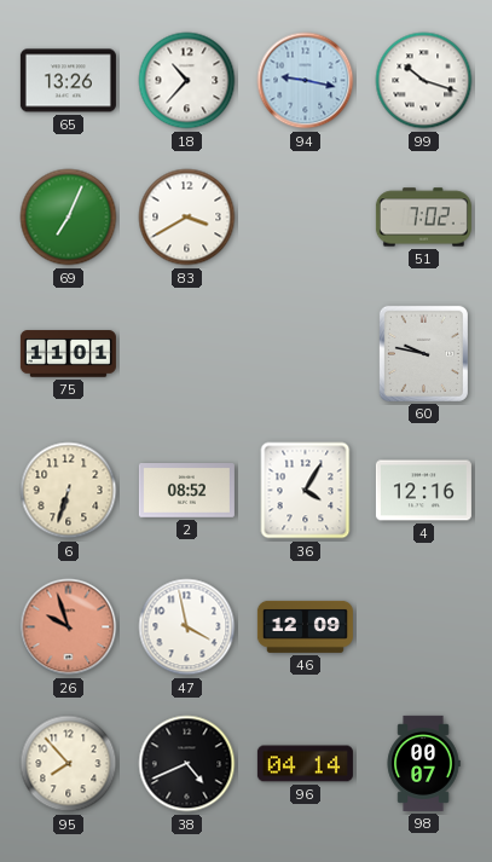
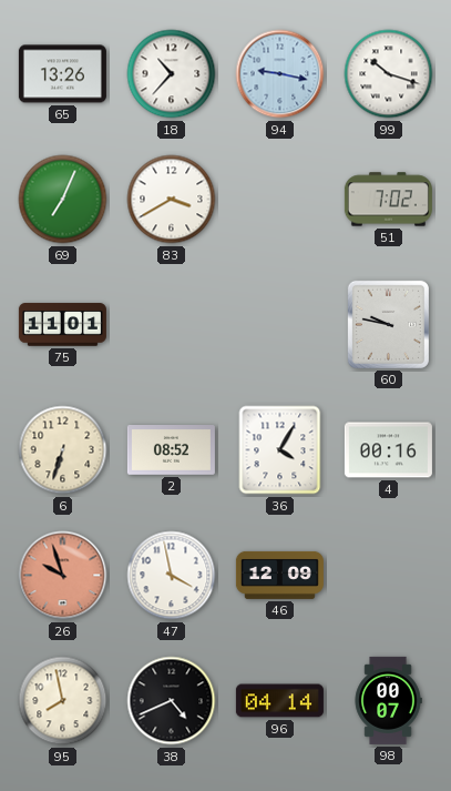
4: 12:16 -> 00:16 (388, 450)
95: 7:53 -> 7:58 (63, 701)
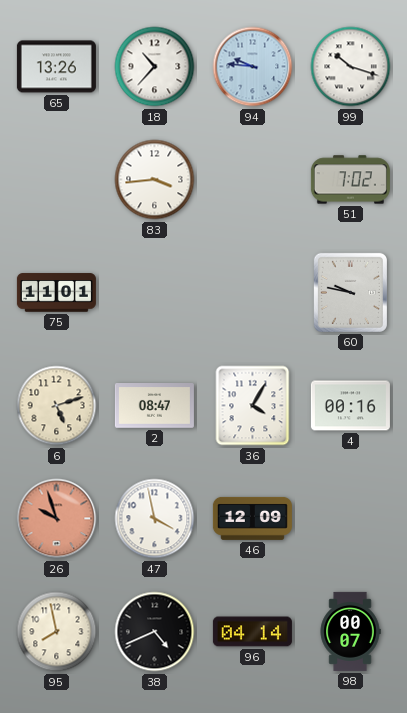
94: 9:17 -> 9:46 (253, 67)
69: 7:04 -> none (63, 200)
83: 3:40 -> 3:44 (155, 180)
6: 6:33 -> 5:12 (57, 406)
2: 08:52 -> 08:47 (154, 406)
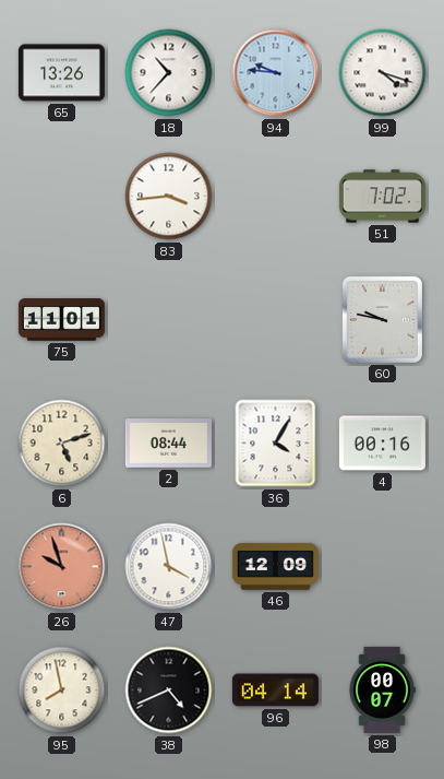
99: 10:18 -> 4:18 (383, 73)
2: 08:47 -> 08:44 (168, 444)
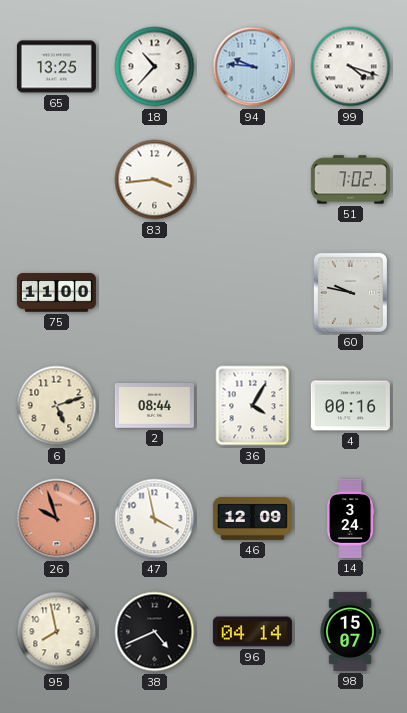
65: 13:26 -> 13:25 (56, 67)
75: 11:01 -> 11:00 (56, 293)
14: none -> 3:24 (351, 518)
98: 00:07 -> 15:07 (350, 631)
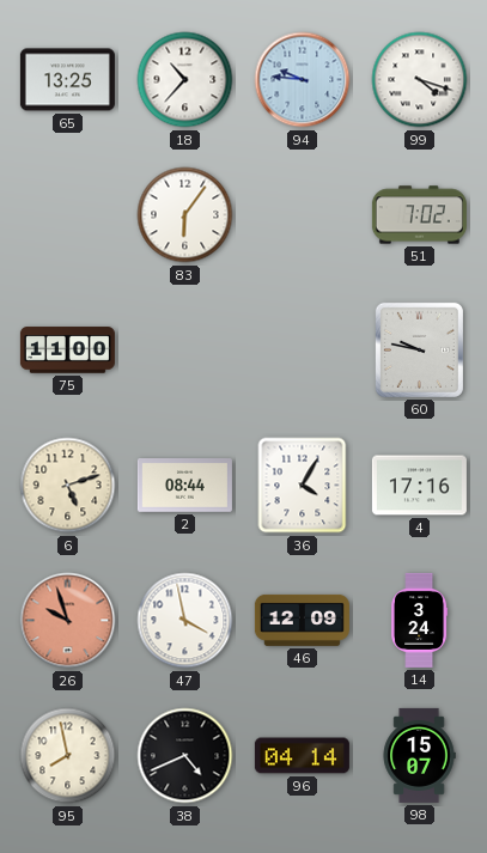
83: 3:44 -> 6:06 (185, 215)
4: 00:16 -> 17:16 (419, 486)
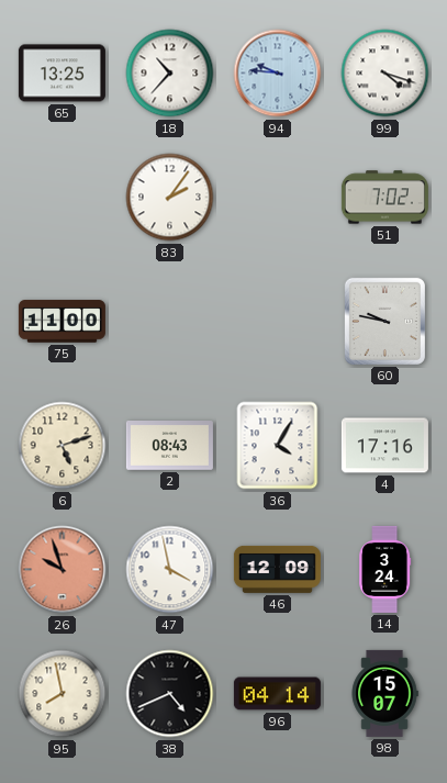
83: 6:06 -> 2:06 (170, 198)
2: 08:44 -> 08:43 (169, 446)
